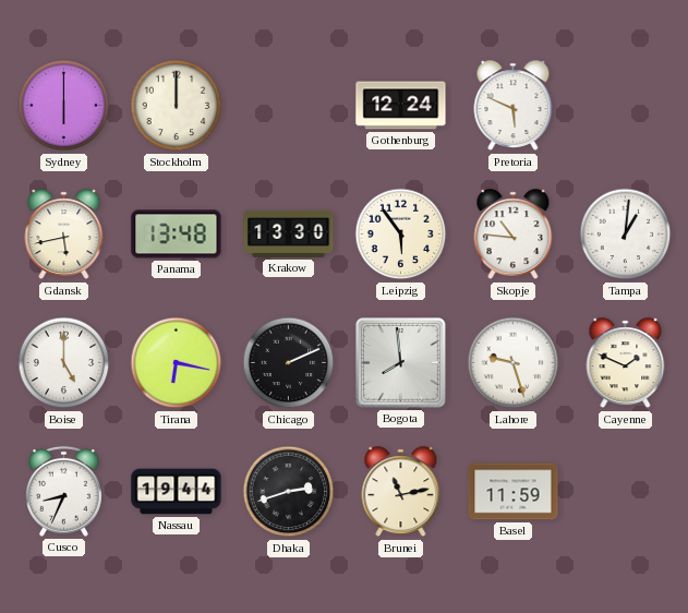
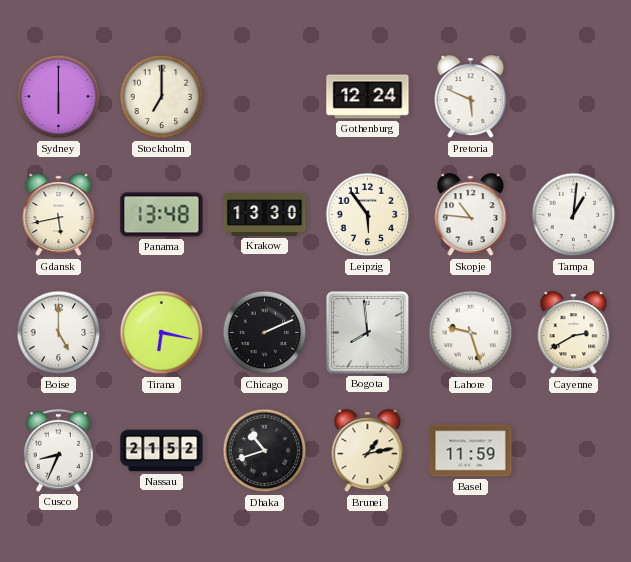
Stockholm: 12:00 -> 7:00 (162, 97)
Cayenne: 1:49 -> 2:40 (574, 333)
Nassau: 19:44 -> 21:52 (162, 451)
Dhaka: 2:42 -> 10:42 (265, 451)
Brunei: 11:13 -> 1:13 (368, 451)
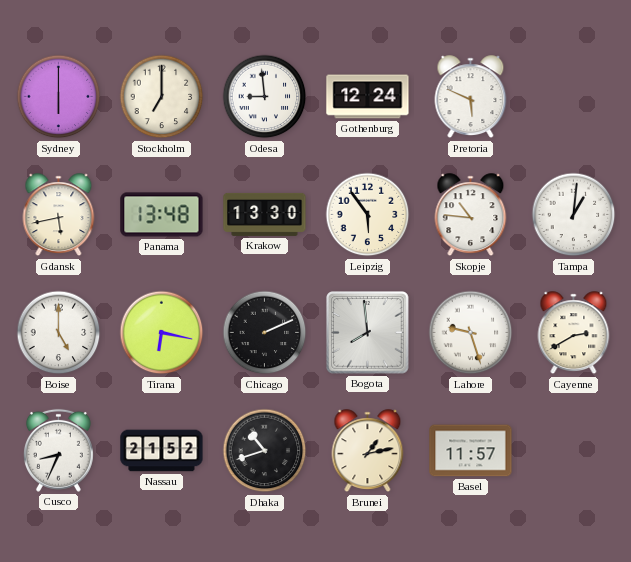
Odesa: none -> 8:59 (265, 97)
Basel: 11:59 -> 11:57 (471, 451)
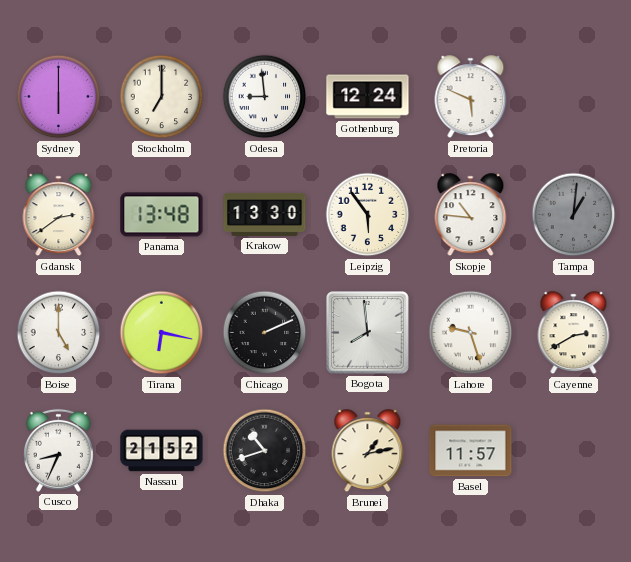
Gdansk: 5:43 -> 2:39 (59, 215)
Tampa dial: white -> grey (574, 215)
